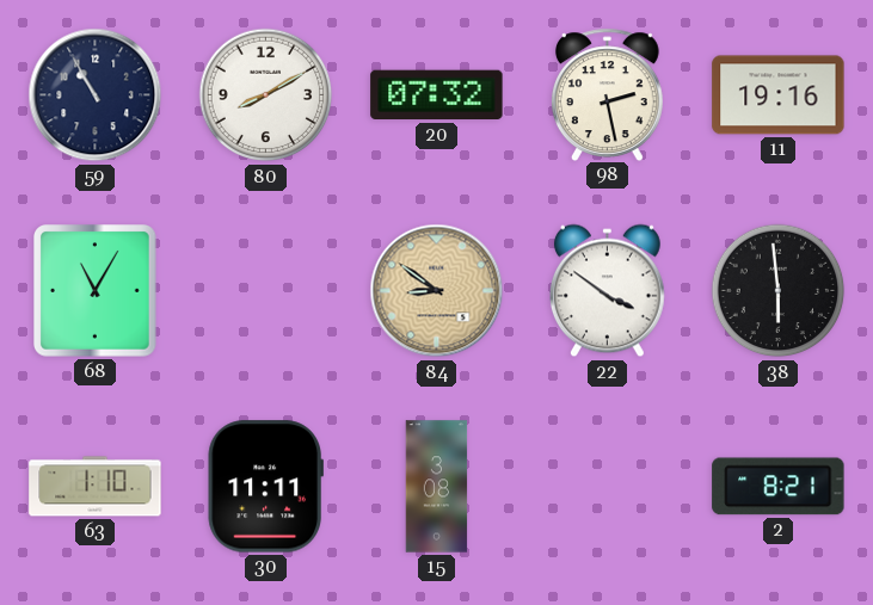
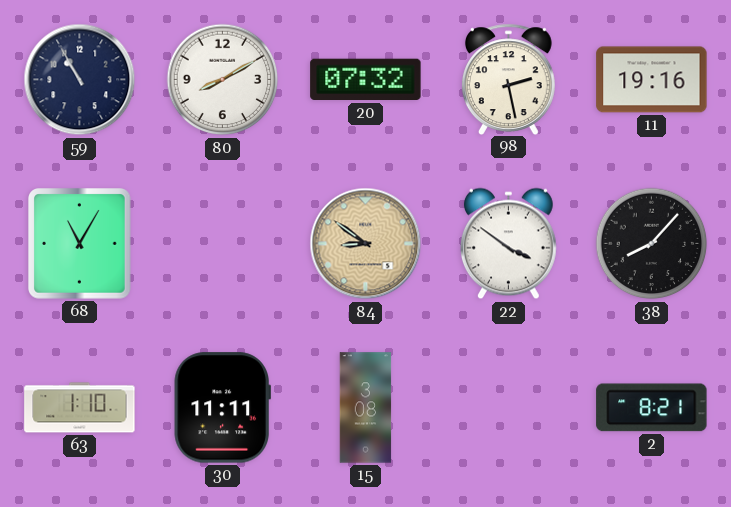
38: 5:59 -> 8:07 (652, 244)
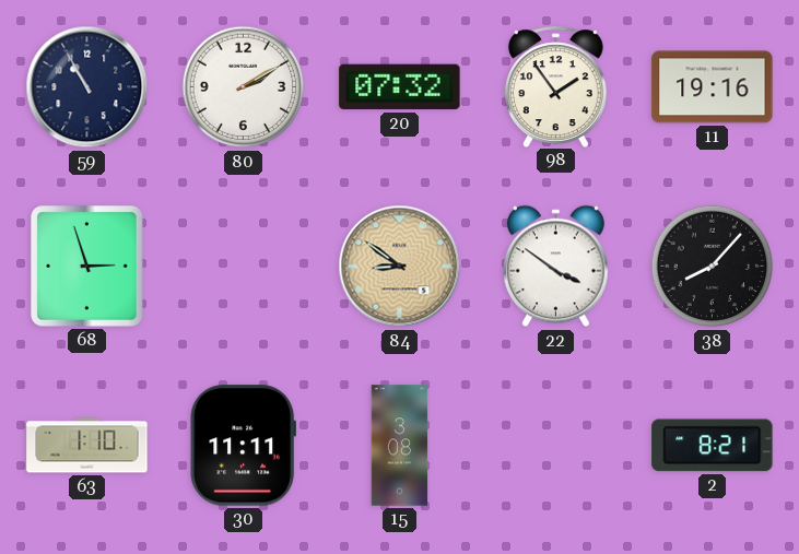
80: 8:10 -> 2:10 (244, 87)
98: 2:28 -> 1:54 (555, 86)
68: 11:05 -> 2:57 (87, 267)
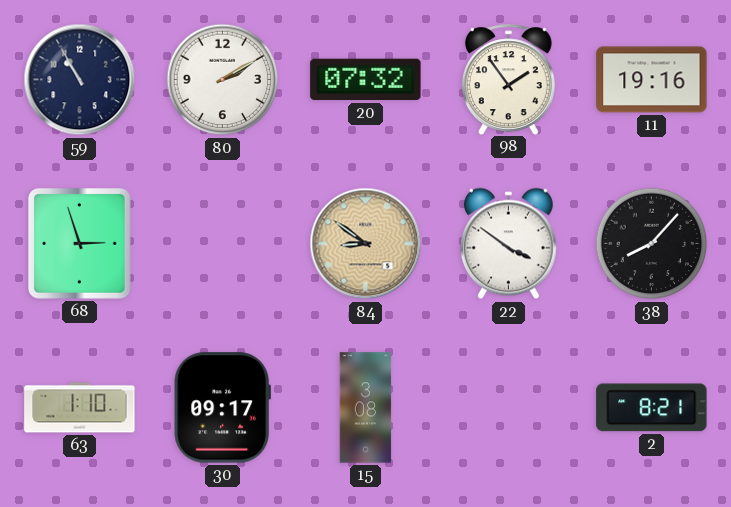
30: 11:11 -> 09:17 (222, 408)
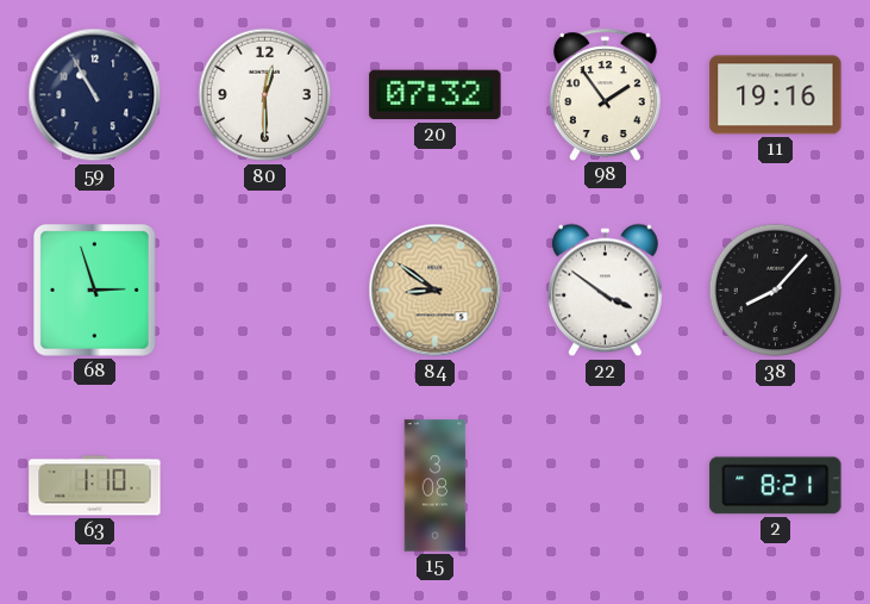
80: 2:10 -> 12:30 (265, 95)
30: 09:17 -> none (222, 408)
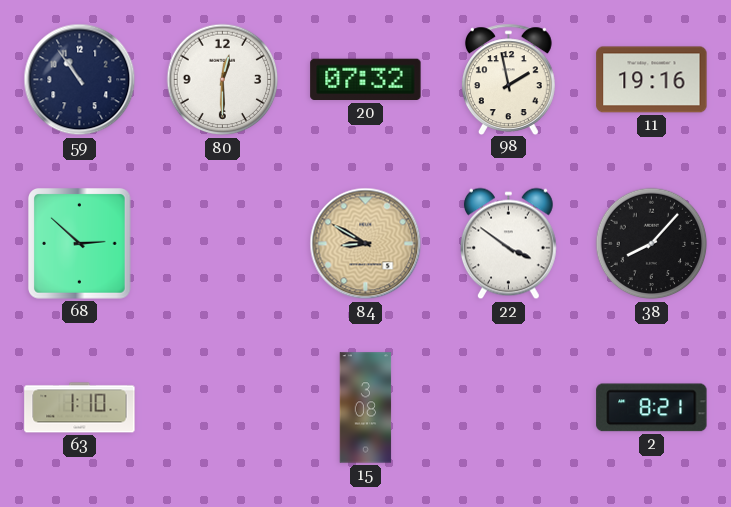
59: 10:55 -> 10:54 (80, 80)
98: 1:54 -> 1:58 (508, 79)
68: 2:57 -> 2:52 (80, 244)
84: 8:51 -> 8:50 (366, 244)
